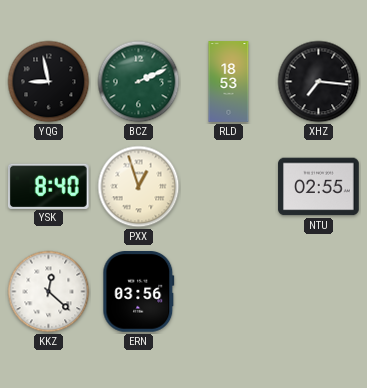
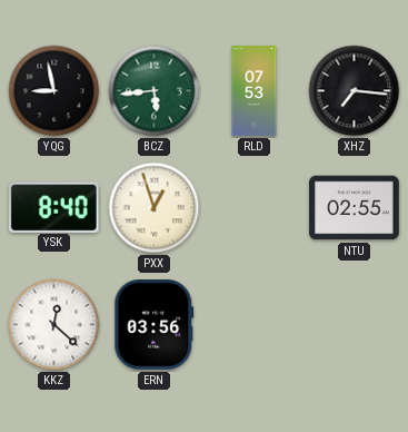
BCZ: 2:11 -> 5:44 (155, 91)
RLD: 18:53 -> 07:53 (255, 91)
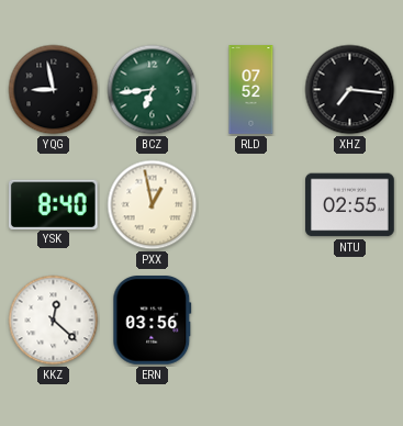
BCZ: 5:44 -> 6:44 (153, 90)
RLD: 07:53 -> 07:52 (251, 90)
PXX: 12:57 -> 12:58 (153, 205)
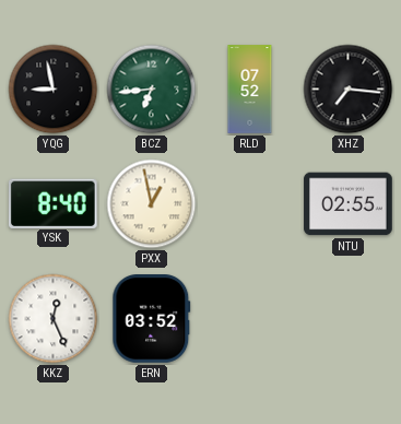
KKZ: 12:22 -> 12:26 (54, 319)
ERN: 03:56 -> 03:52 (152, 319)
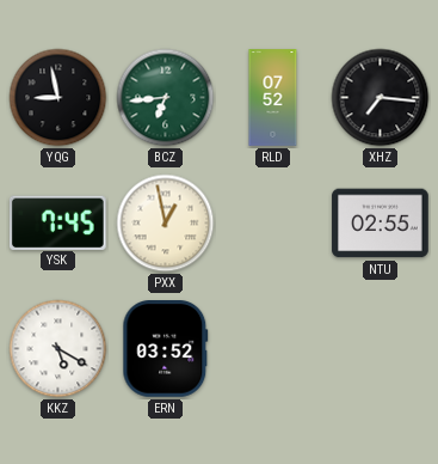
YSK: 8:40 -> 7:45 (57, 222)
KKZ: 12:26 -> 5:20 (58, 349)
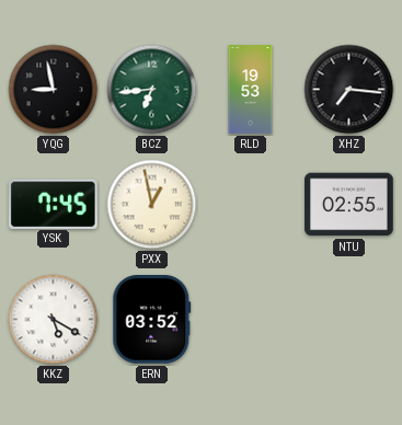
RLD: 07:52 -> 19:53 (251, 90)
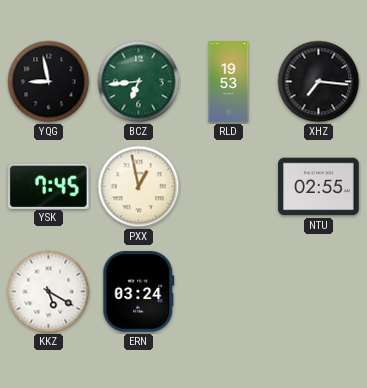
ERN: 03:52 -> 03:24 (139, 292)
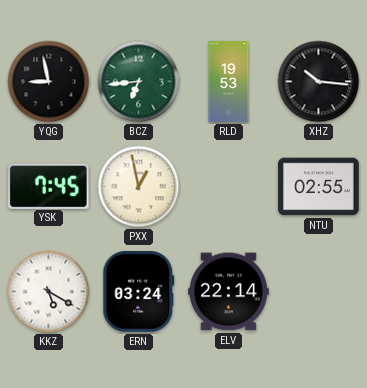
XHZ: 7:16 -> 10:16 (319, 82)
ELV: none -> 22:14 (229, 292)
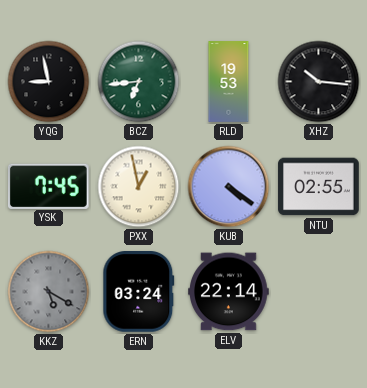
KUB: none -> 4:21 (229, 187)
KKZ dial: white -> grey (49, 292)
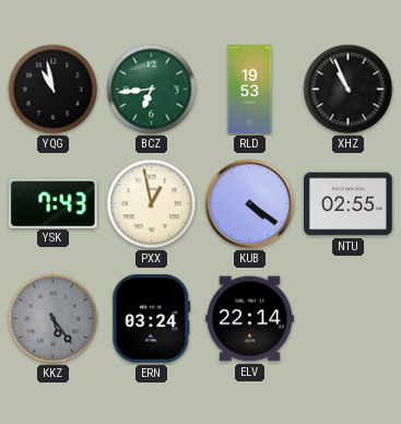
YQG: 8:58 -> 10:58 (54, 90)
XHZ: 10:16 -> 10:56 (349, 90)
YSK: 7:45 -> 7:43 (52, 203)
KKZ: 5:20 -> 5:24 (54, 319)
